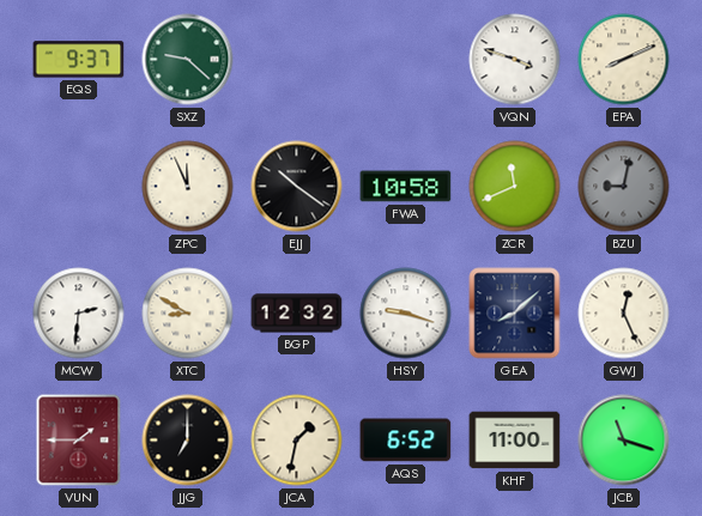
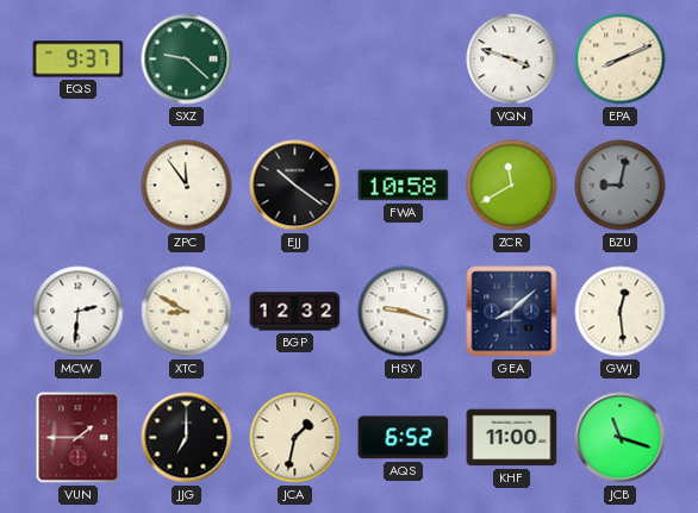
ZPC: 11:56 -> 11:54 (187, 186)
ZCR: 11:41 -> 11:40 (512, 186)
GWJ: 12:26 -> 12:29 (621, 312)
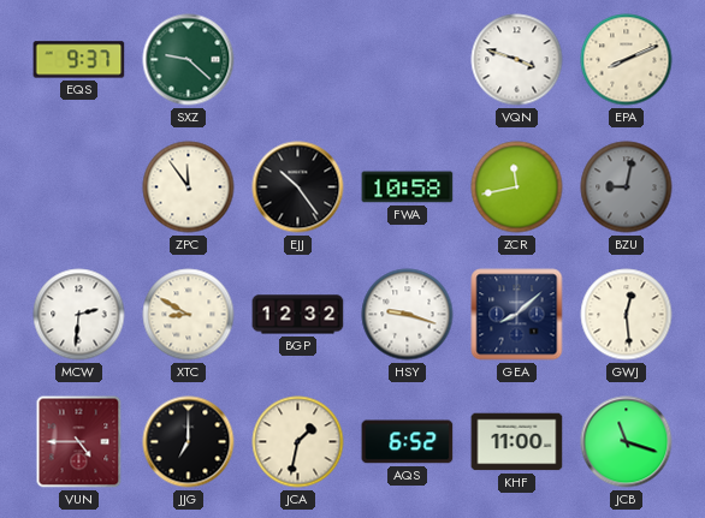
EJJ: 10:21 -> 10:24 (298, 187)
ZCR: 11:40 -> 11:43 (517, 187)
VUN: 1:45 -> 4:45 (79, 442)
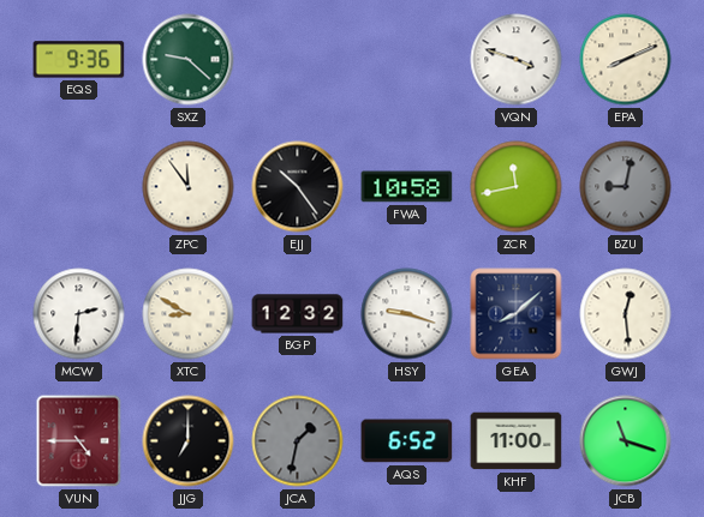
EQS: 9:37 -> 9:36 (79, 60)
JCA dial: cream -> grey (298, 441)
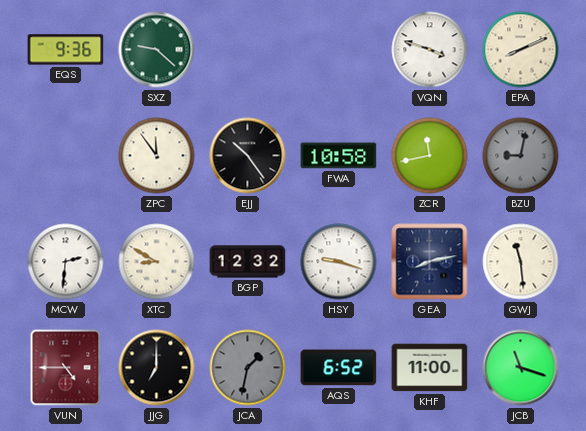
GEA: 8:08 -> 8:13 (430, 262)
GWJ: 12:29 -> 11:29 (521, 262)
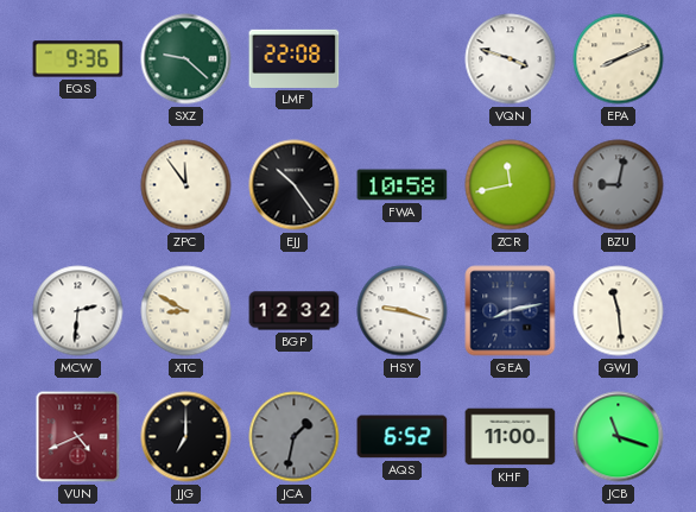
LMF: none -> 22:08 (295, 58)
VUN: 4:45 -> 4:41 (78, 437)
